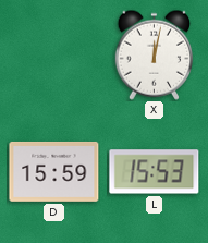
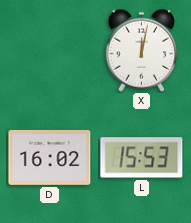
D: 15:59 -> 16:02 (50, 157)
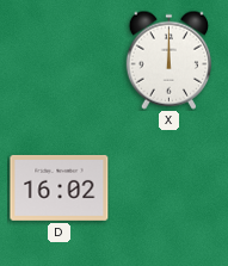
X: 12:02 -> 12:00 (170, 60)
L: 15:53 -> none (142, 158)
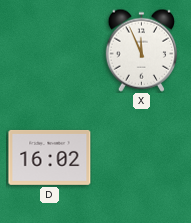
X: 12:00 -> 11:56 (142, 50)
